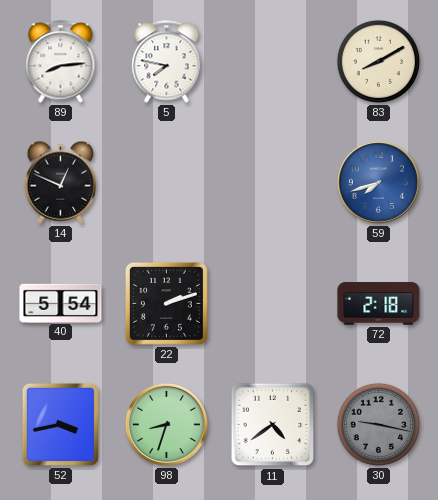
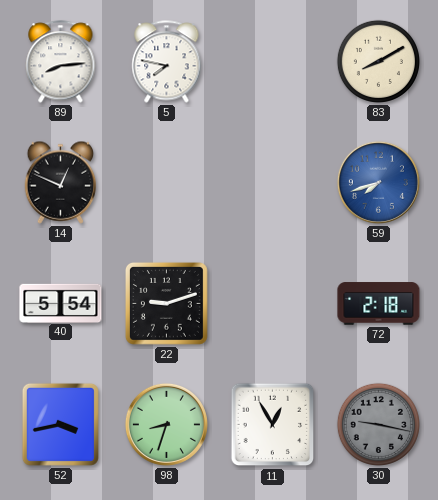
22: 2:12 -> 9:12 (166, 303)
11: 4:39 -> 12:55 (273, 425)
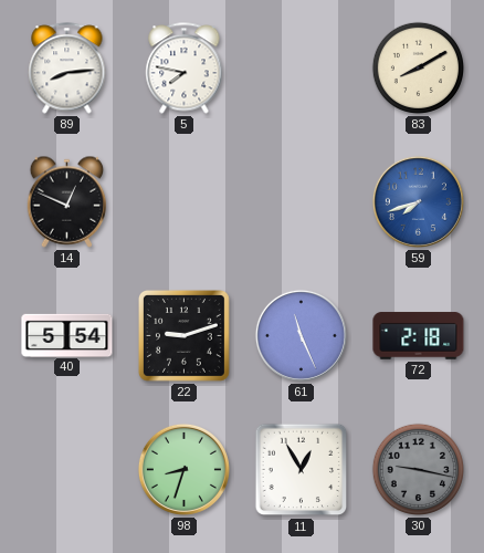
61: none -> 11:26 (301, 335)
52: 3:43 -> none (60, 424)
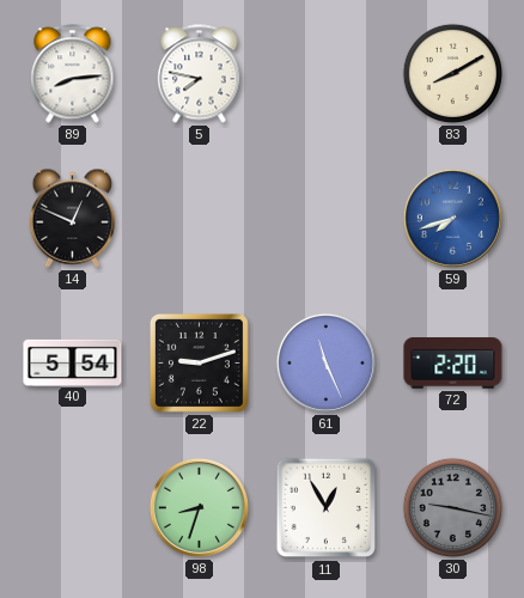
72: 2:18 -> 2:20 (453, 364)
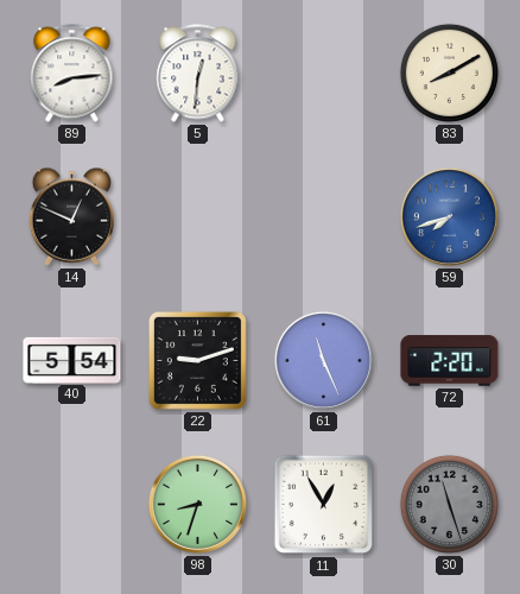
5: 7:47 -> 12:31 (198, 74)
30: 9:17 -> 11:27 (449, 504)
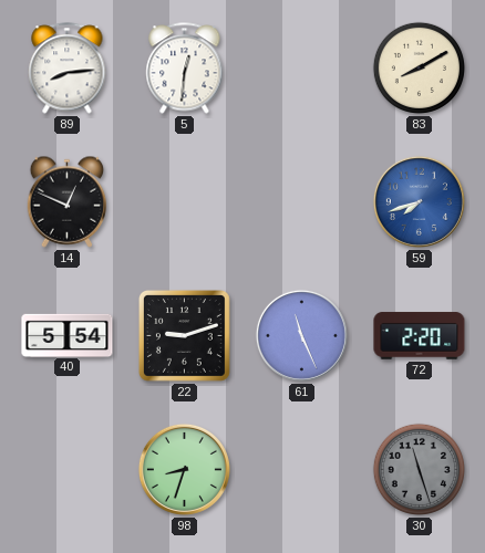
11: 12:55 -> none (324, 505)
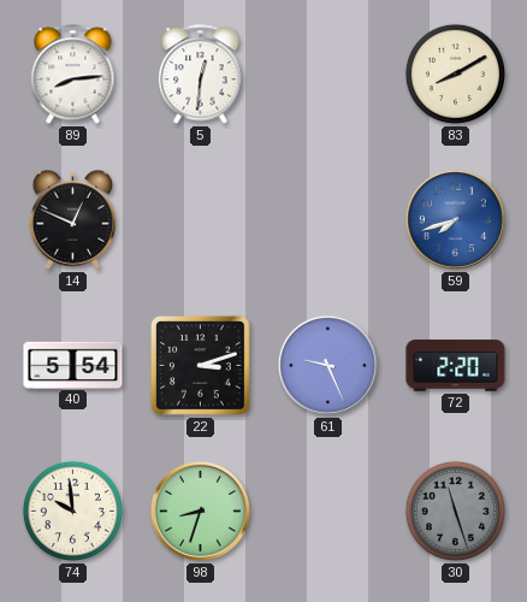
22: 9:12 -> 3:12 (200, 365)
61: 11:26 -> 9:26 (327, 365)
74: none -> 9:59 (72, 510)
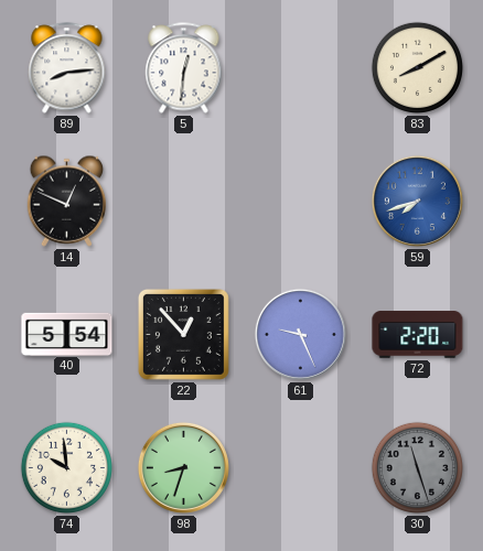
22: 3:12 -> 12:53 (183, 334)
